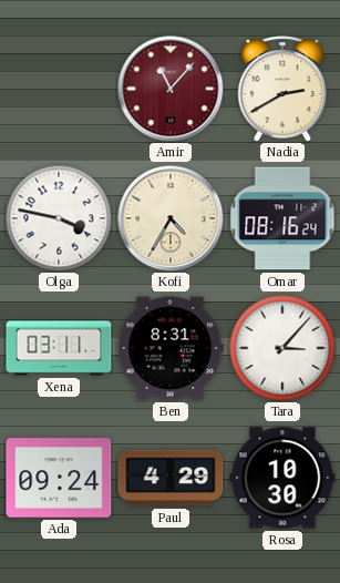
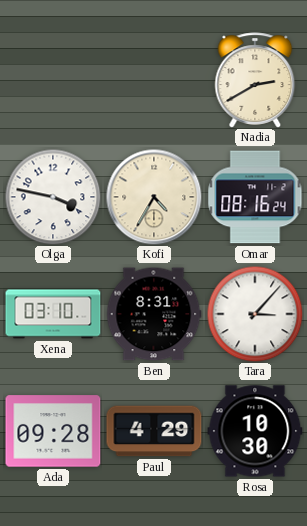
Amir: 11:07 -> none (171, 89)
Xena: 03:11 -> 03:10 (53, 314)
Ada: 09:24 -> 09:28 (53, 431)
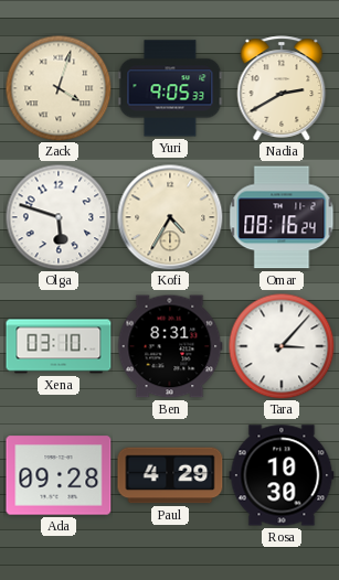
Zack: none -> 4:03 (59, 88)
Yuri: none -> 9:05 (170, 88)
Olga: 3:47 -> 5:48 (59, 217)
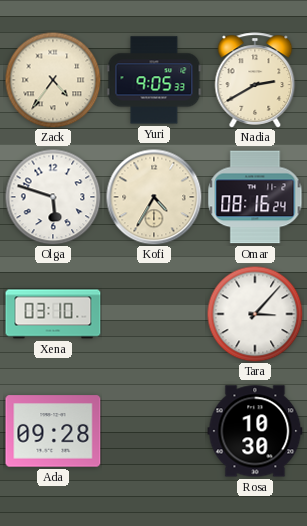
Zack: 4:03 -> 4:36 (53, 80)
Ben: 8:31 -> none (170, 346)
Paul: 4:29 -> none (170, 475)
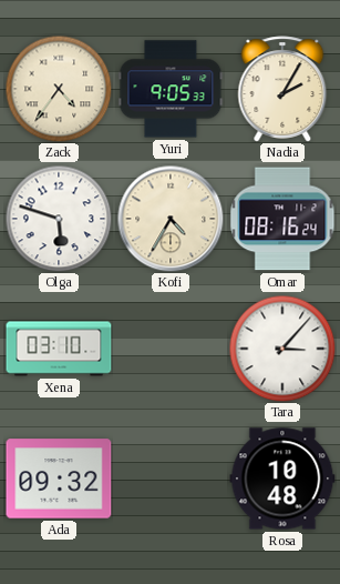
Nadia: 2:40 -> 2:05 (282, 89)
Ada: 09:28 -> 09:32 (59, 479)
Rosa: 10:30 -> 10:48 (282, 479)
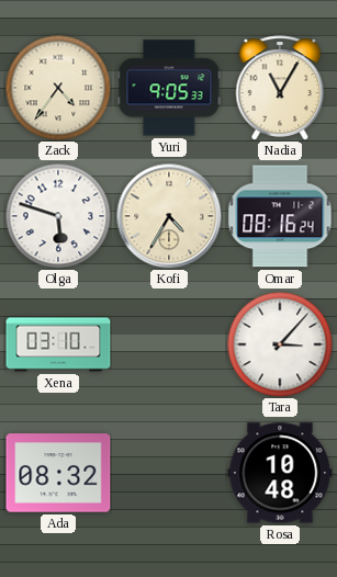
Nadia: 2:05 -> 11:05 (280, 88)
Ada: 09:32 -> 08:32 (58, 473)
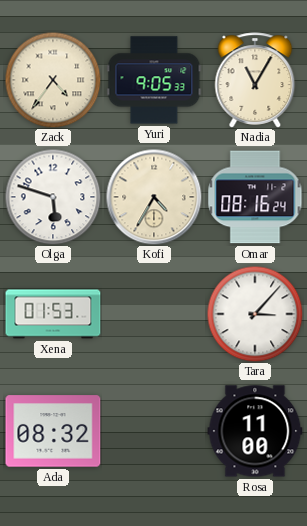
Xena: 03:10 -> 01:53 (53, 314)
Rosa: 10:48 -> 11:00 (255, 431)
